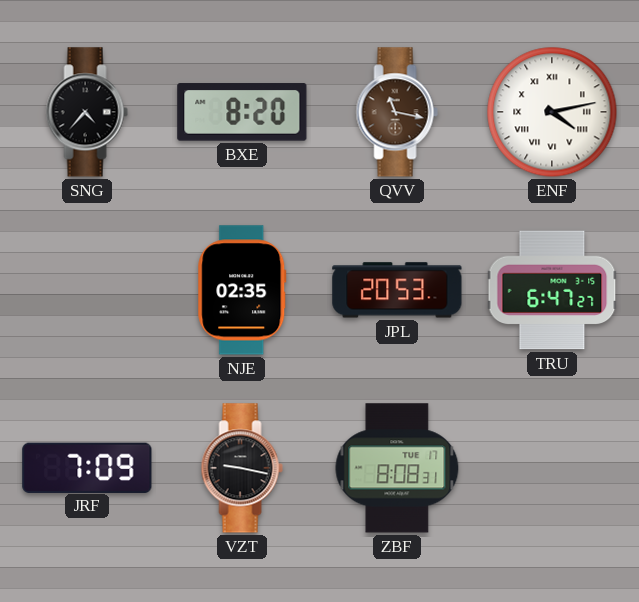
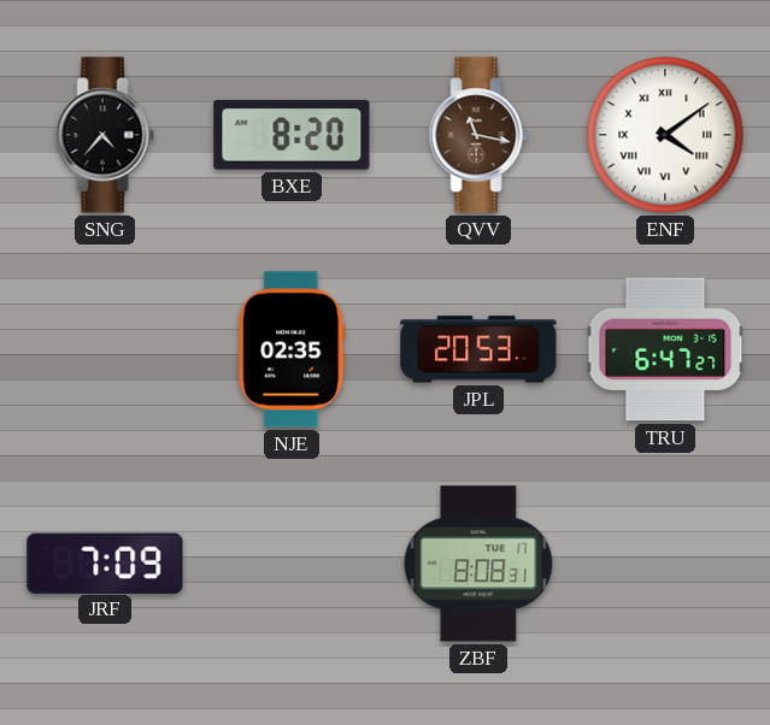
ENF: 4:13 -> 4:09 (665, 135)
VZT: 9:17 -> none (242, 468)
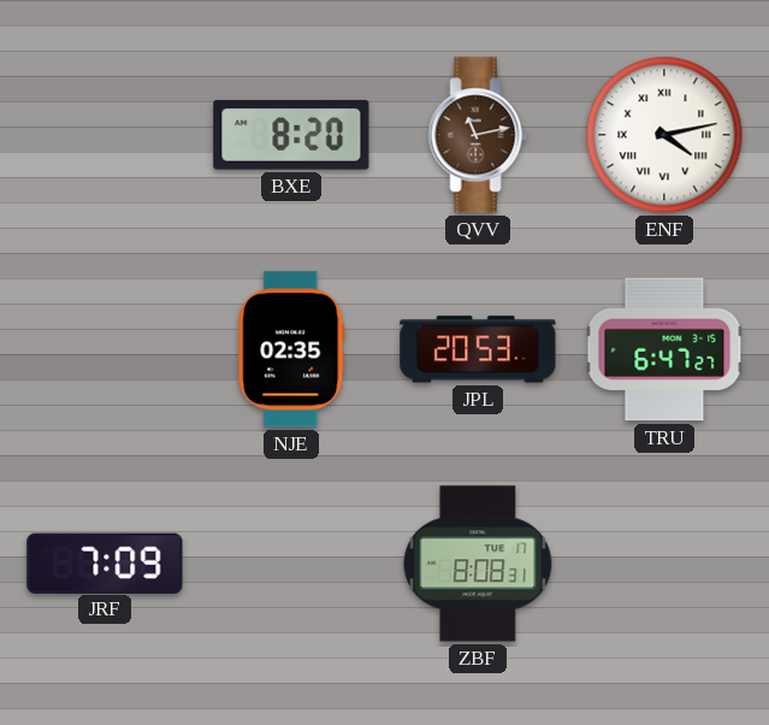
SNG: 4:37 -> none (105, 135)
QVV: 11:17 -> 11:13 (478, 135)
ENF: 4:09 -> 4:13 (664, 135)
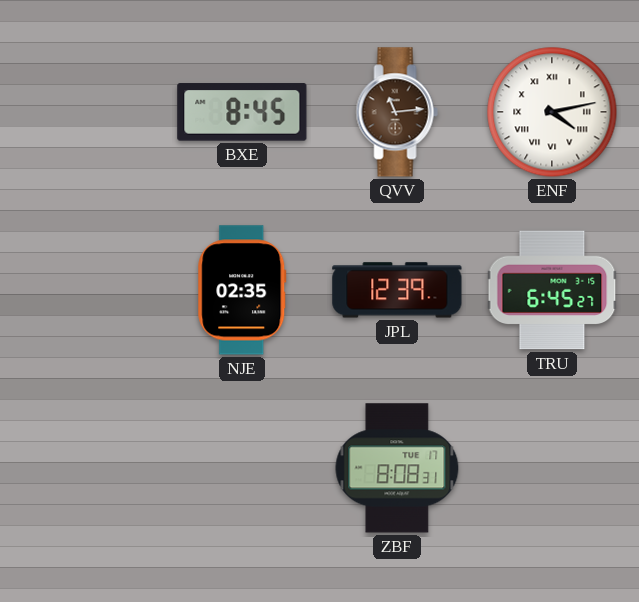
BXE: 8:20 -> 8:45 (242, 112)
QVV: 11:13 -> 11:14 (397, 112)
JPL: 20:53 -> 12:39 (397, 290)
TRU: 6:47 -> 6:45 (552, 290)
JRF: 7:09 -> none (105, 562)
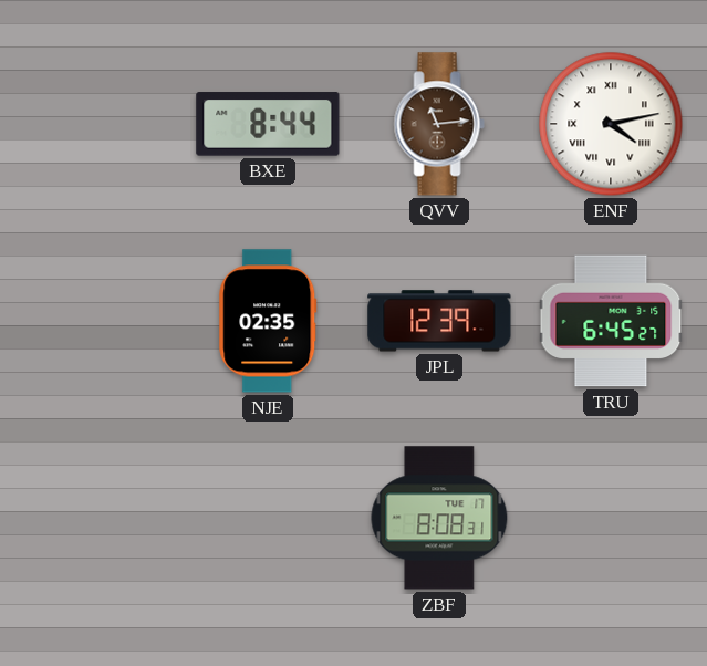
BXE: 8:45 -> 8:44 (268, 124)
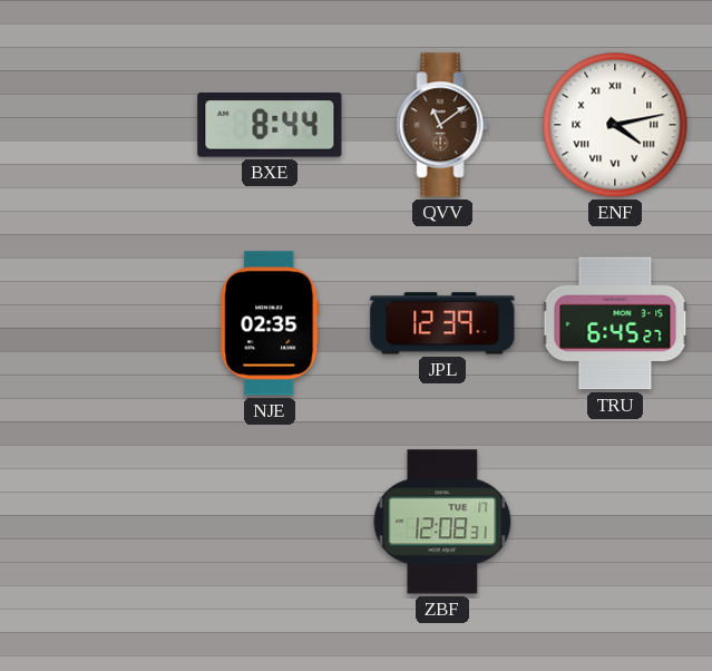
QVV: 11:14 -> 11:09 (442, 125)
ZBF: 8:08 -> 12:08 (442, 522)
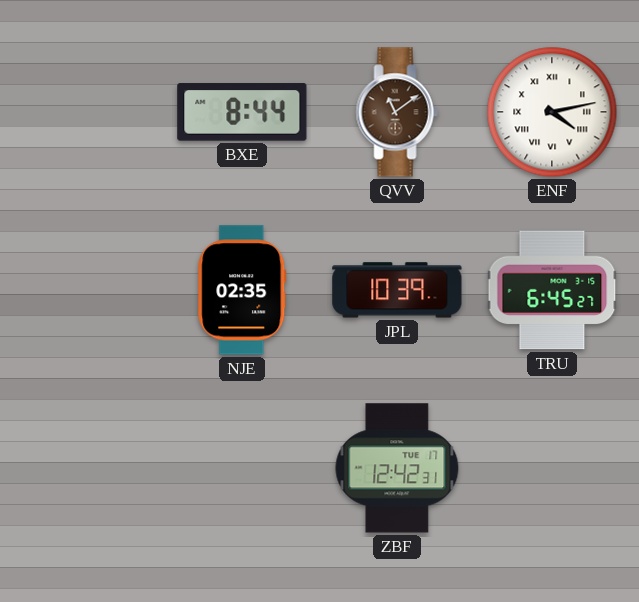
JPL: 12:39 -> 10:39 (397, 290)
ZBF: 12:08 -> 12:42 (397, 468)
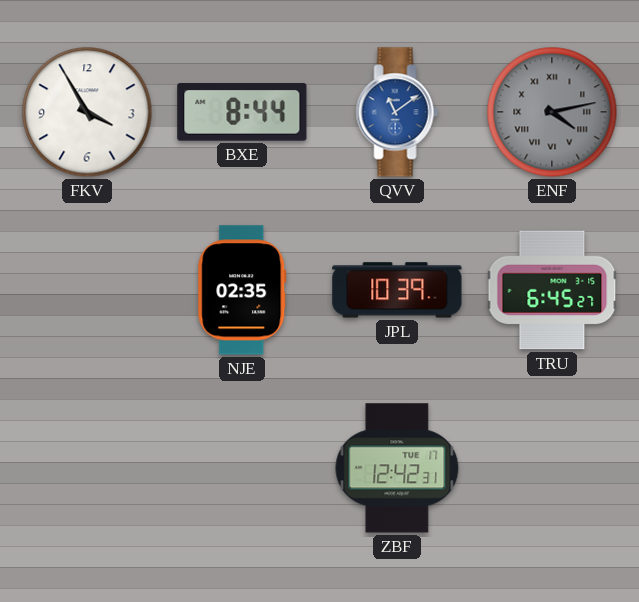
FKV: none -> 3:55 (87, 112)
QVV dial: brown -> blue (397, 112)
ENF dial: white -> grey (552, 112)
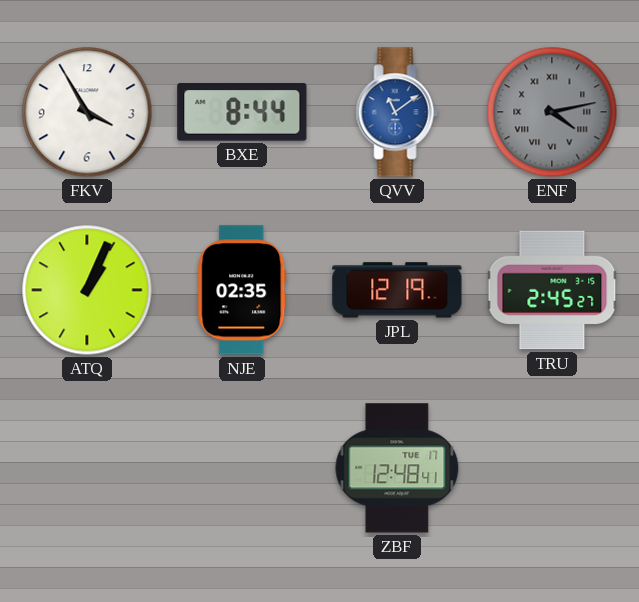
ATQ: none -> 1:04 (87, 290)
JPL: 10:39 -> 12:19 (397, 290)
TRU: 6:45 -> 2:45 (552, 290)
ZBF: 12:42 -> 12:48 (397, 468)
